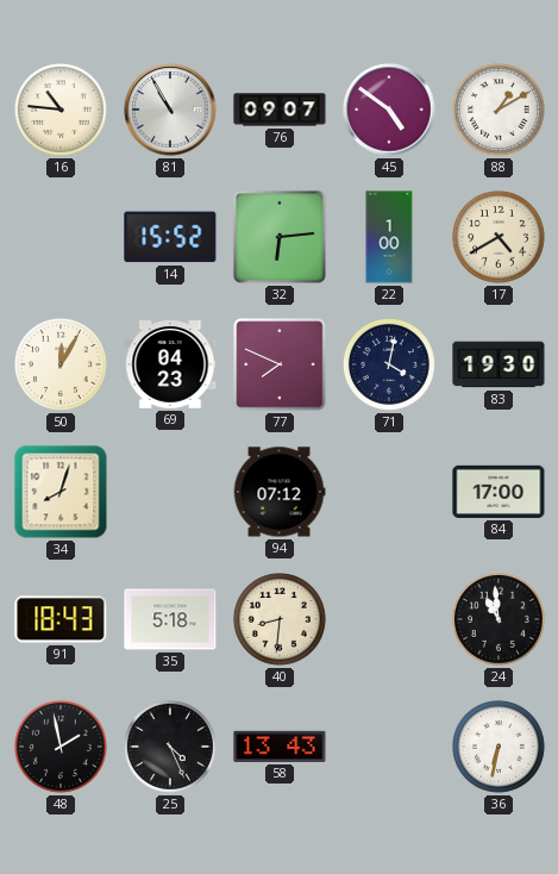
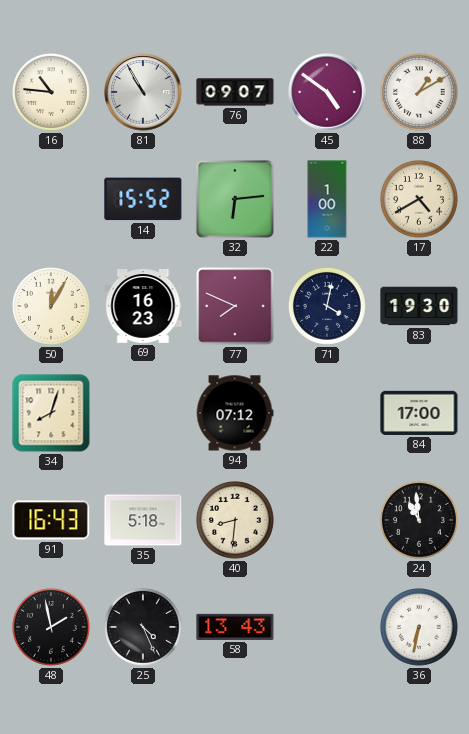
69: 04:23 -> 16:23 (143, 307)
91: 18:43 -> 16:43 (51, 520)
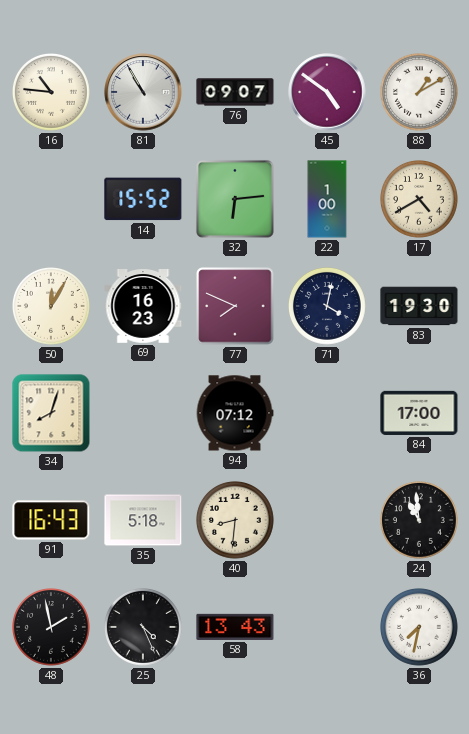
36: 6:32 -> 7:32 (420, 628)
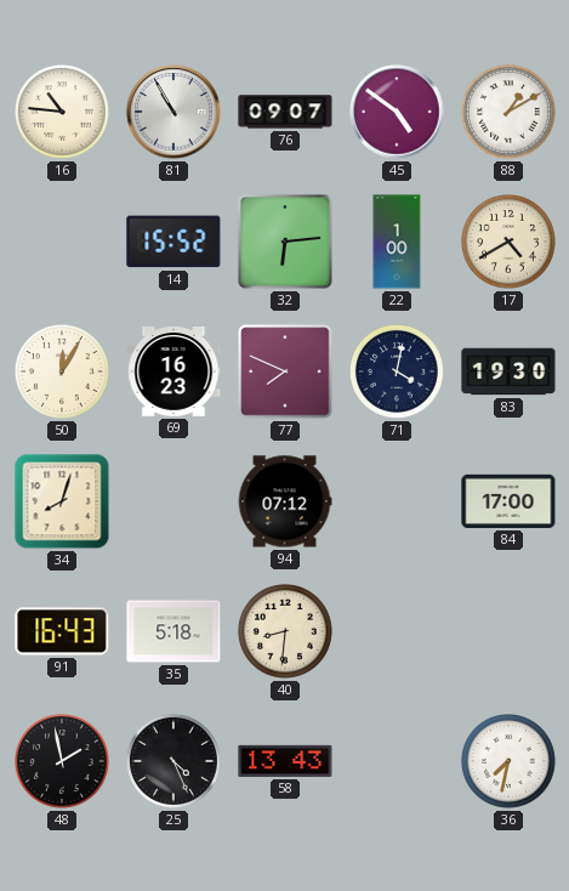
24: 10:59 -> none (420, 521)
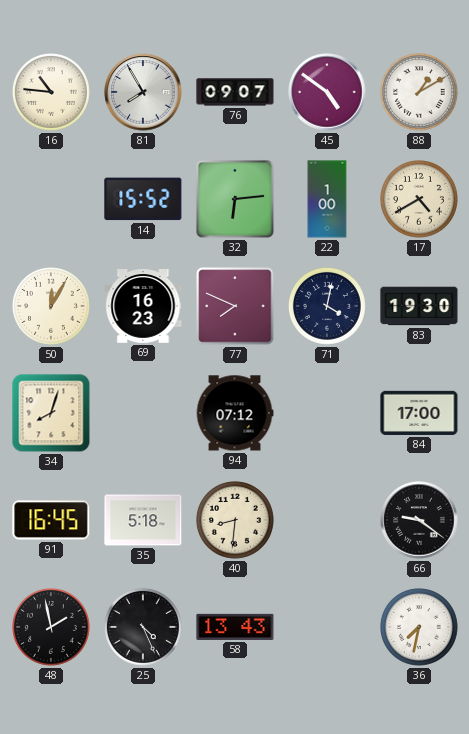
81: 10:55 -> 7:55 (143, 92)
91: 16:43 -> 16:45 (51, 520)
66: none -> 9:21 (419, 520)
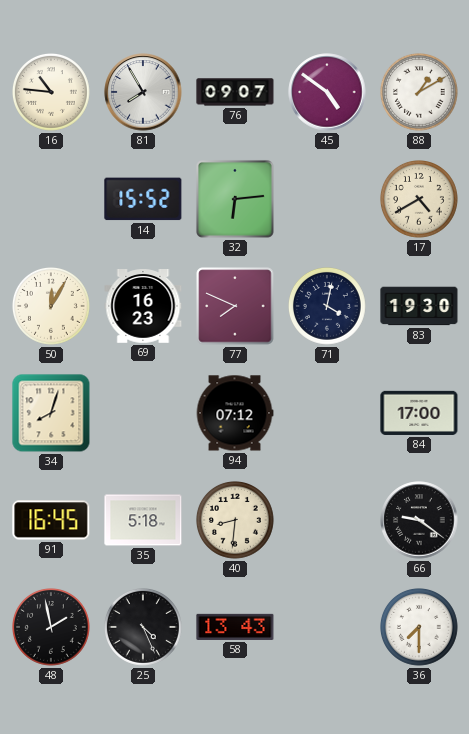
22: 1:00 -> none (327, 199)
36: 7:32 -> 7:30 (420, 628)
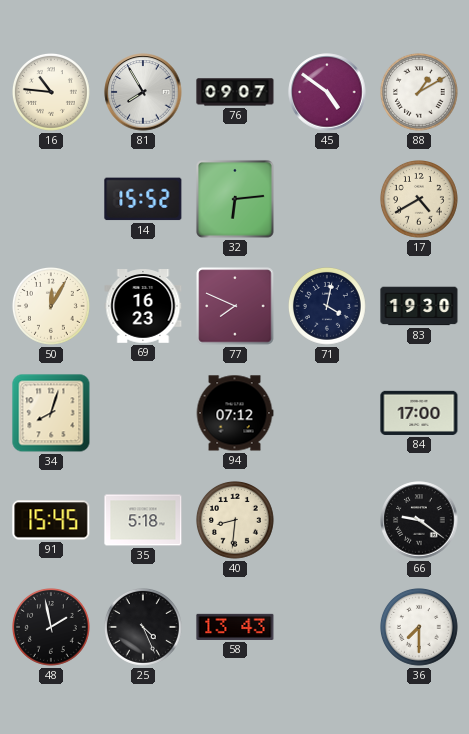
91: 16:45 -> 15:45 (51, 520)
